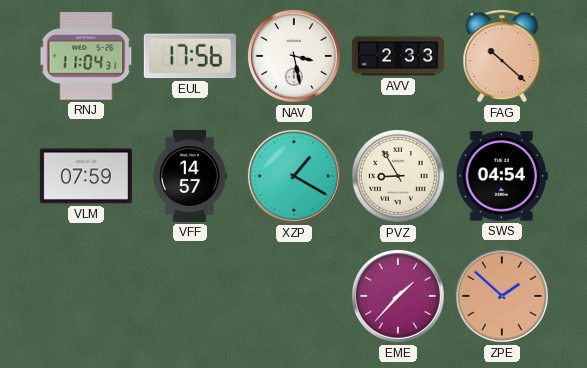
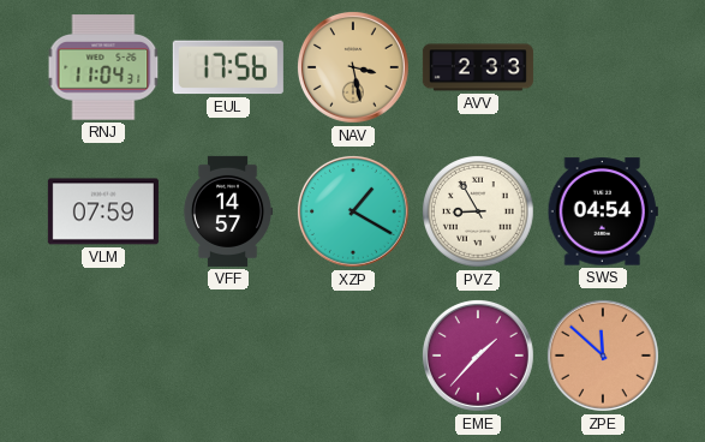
NAV dial: white -> champagne (353, 67)
FAG: 10:22 -> none (502, 57)
ZPE: 1:52 -> 11:52 (603, 356)
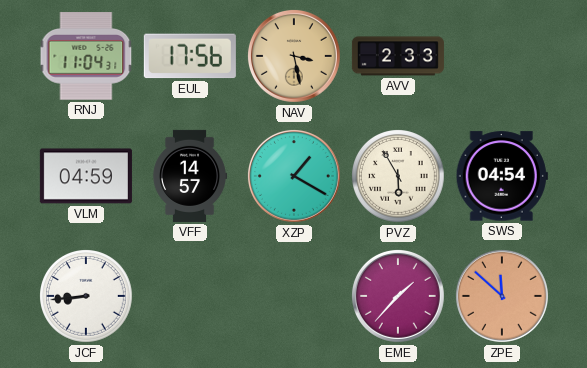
VLM: 07:59 -> 04:59 (86, 176)
PVZ: 8:55 -> 5:55 (399, 177)
JCF: none -> 8:44 (87, 297)
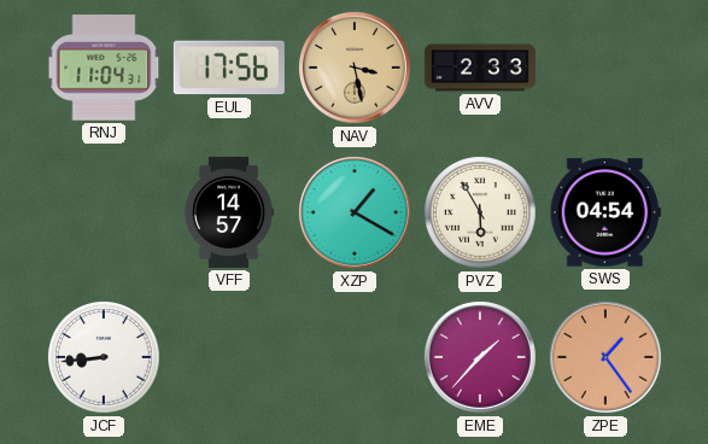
VLM: 04:59 -> none (86, 176)
ZPE: 11:52 -> 1:24 (605, 357)
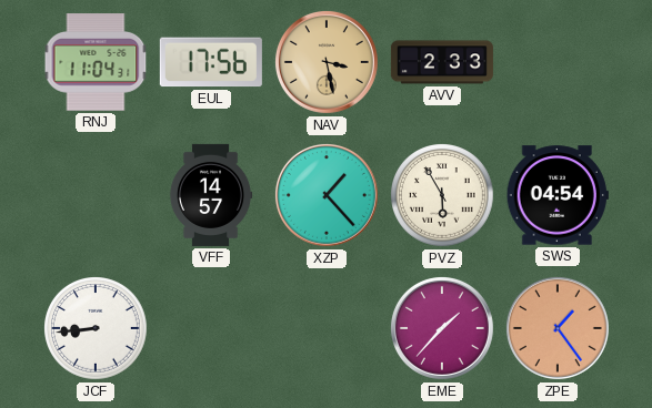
XZP: 1:20 -> 1:23 (327, 195)
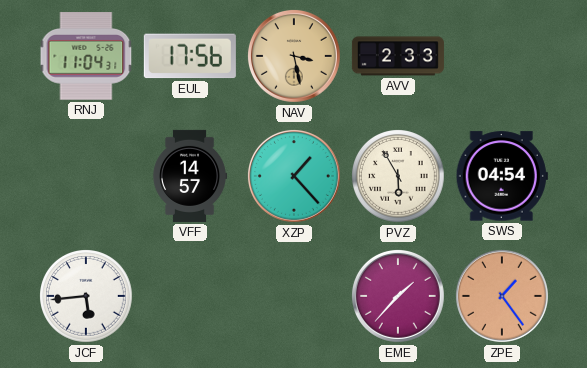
JCF: 8:44 -> 5:44 (87, 297)
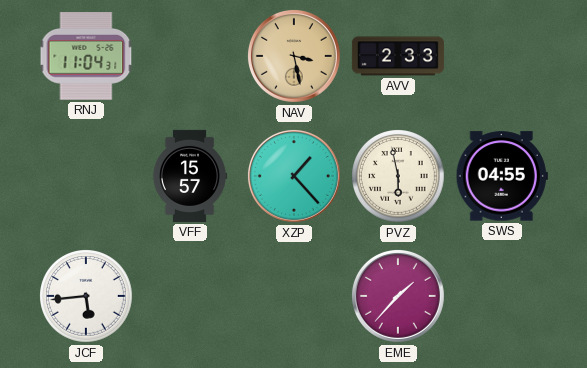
EUL: 17:56 -> none (190, 56)
VFF: 14:57 -> 15:57 (190, 176)
PVZ: 5:55 -> 5:58 (399, 177)
SWS: 04:54 -> 04:55 (502, 176)
ZPE: 1:24 -> none (502, 296)
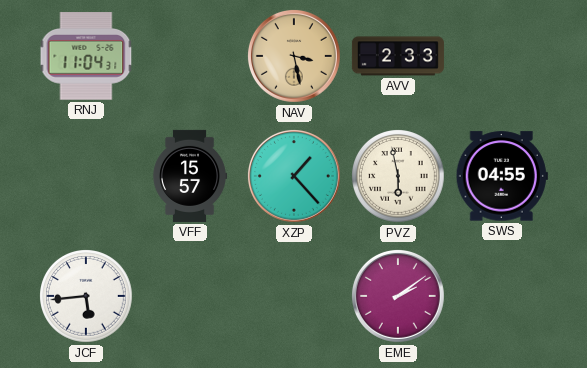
EME: 1:37 -> 2:09 (398, 296)
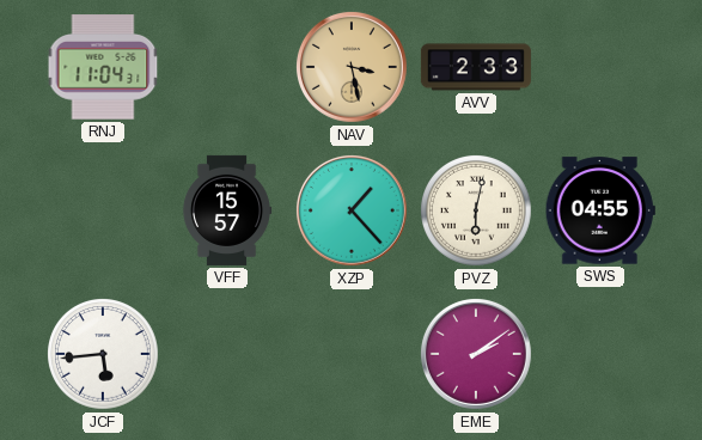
PVZ: 5:58 -> 6:02 (477, 212)
